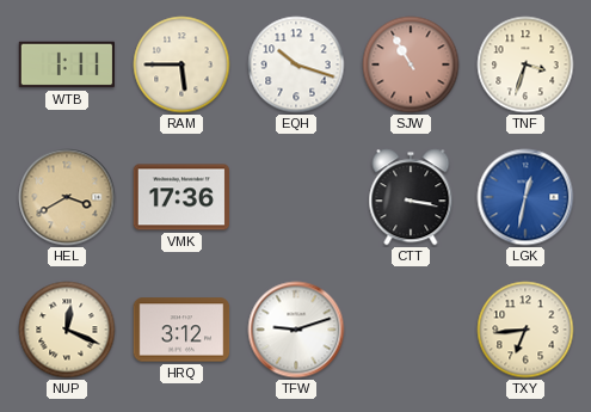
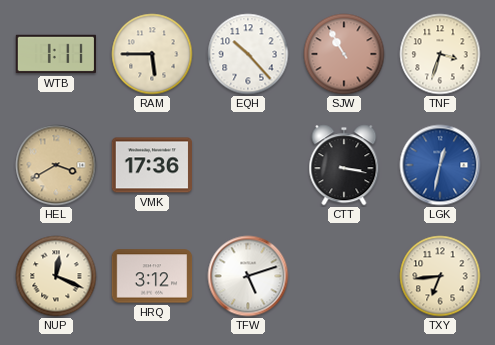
EQH: 10:18 -> 10:23 (248, 54)
TFW: 9:12 -> 5:12 (248, 276)
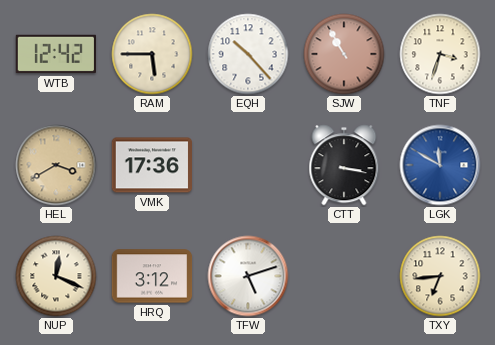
WTB: 1:11 -> 12:42 (56, 54)
LGK: 12:32 -> 11:50 (440, 165)
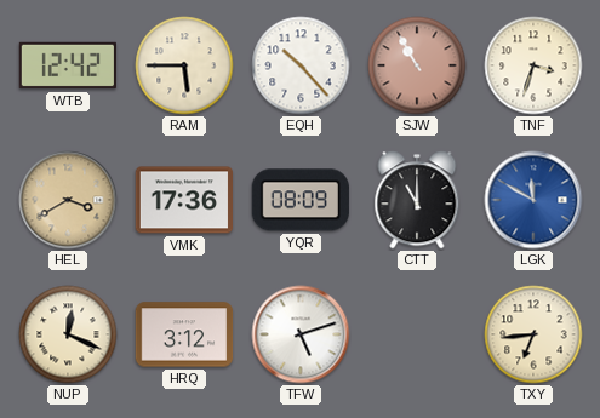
YQR: none -> 08:09 (301, 200)
CTT: 3:17 -> 11:00 (417, 200)
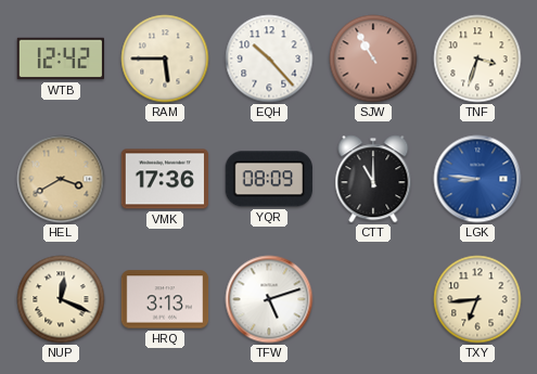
LGK: 11:50 -> 8:46 (477, 179)
HRQ: 3:12 -> 3:13 (165, 299)
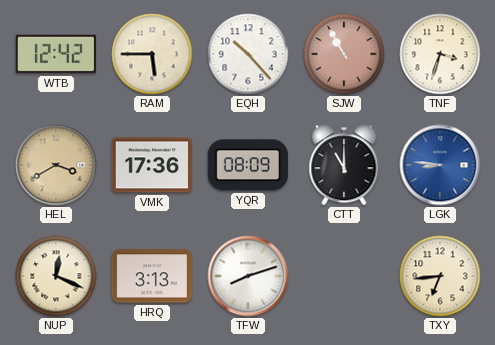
TFW: 5:12 -> 8:12 (248, 276)
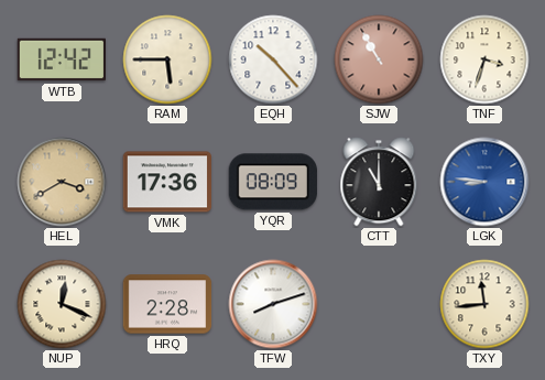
HRQ: 3:13 -> 2:28 (167, 304)
TXY: 6:44 -> 11:44 (484, 304)
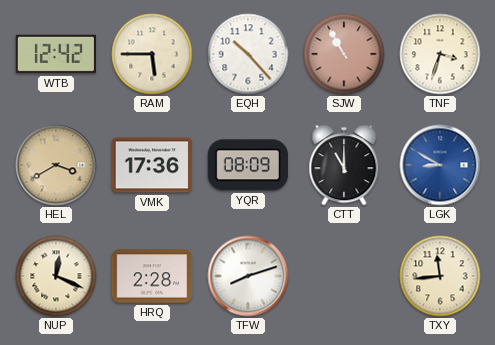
LGK: 8:46 -> 8:50 (440, 165)
